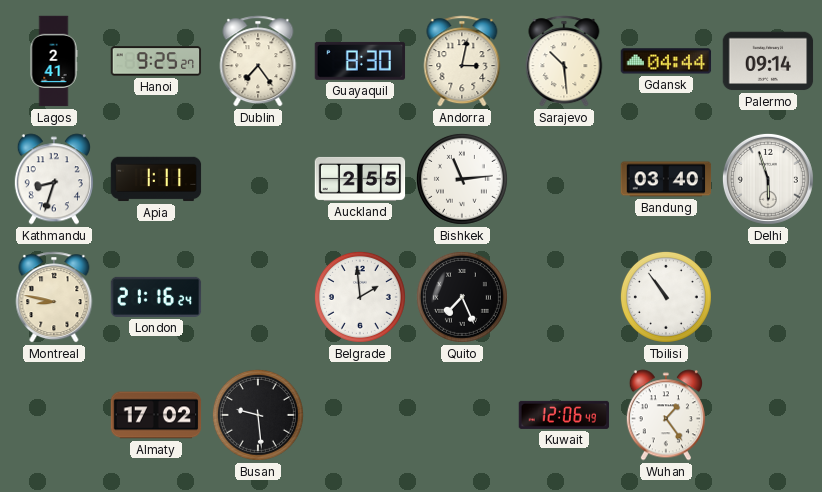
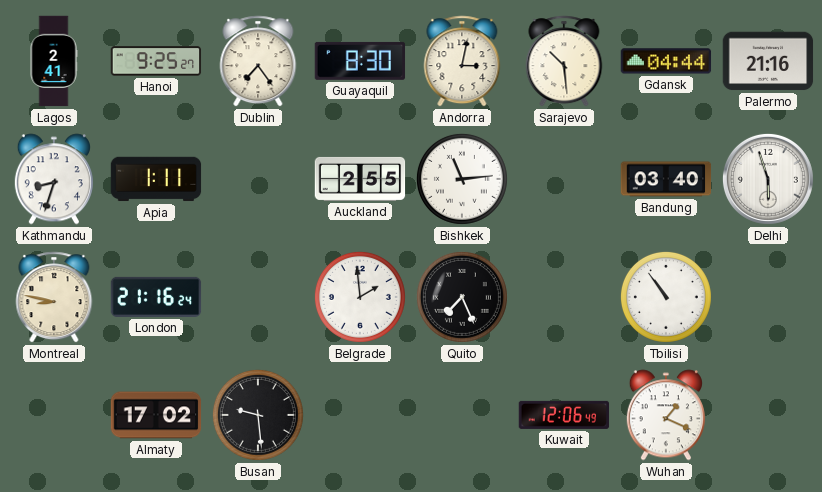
Palermo: 09:14 -> 21:16 (768, 61)
Wuhan: 1:24 -> 1:19 (666, 415)
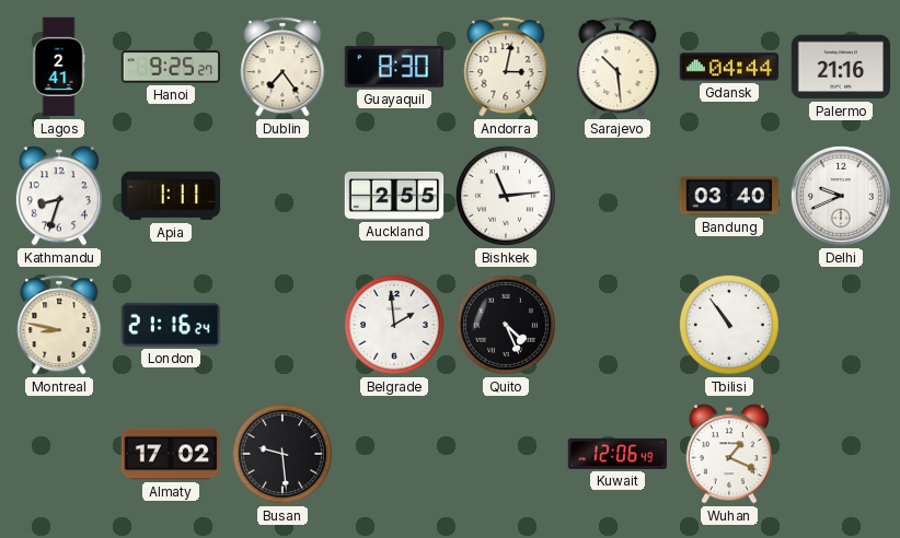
Delhi: 5:57 -> 9:41 (841, 196)
Quito: 7:26 -> 4:26 (506, 325)
